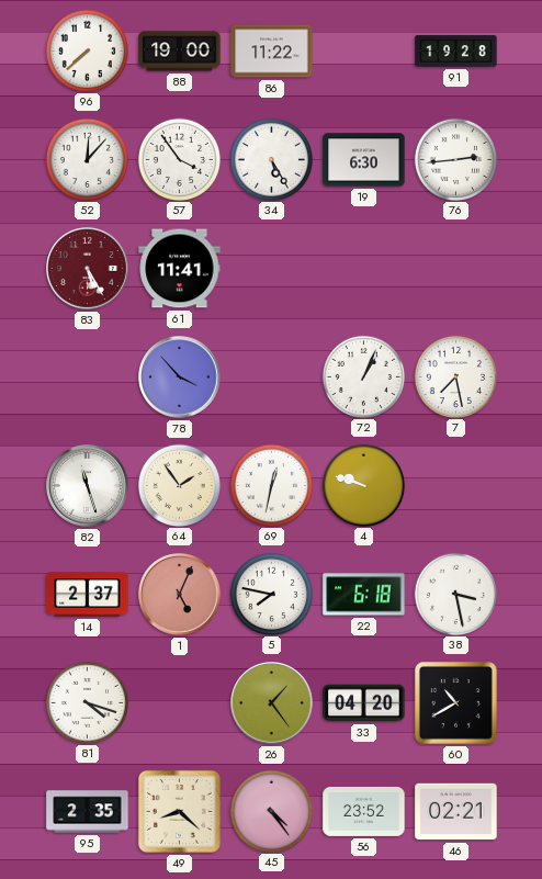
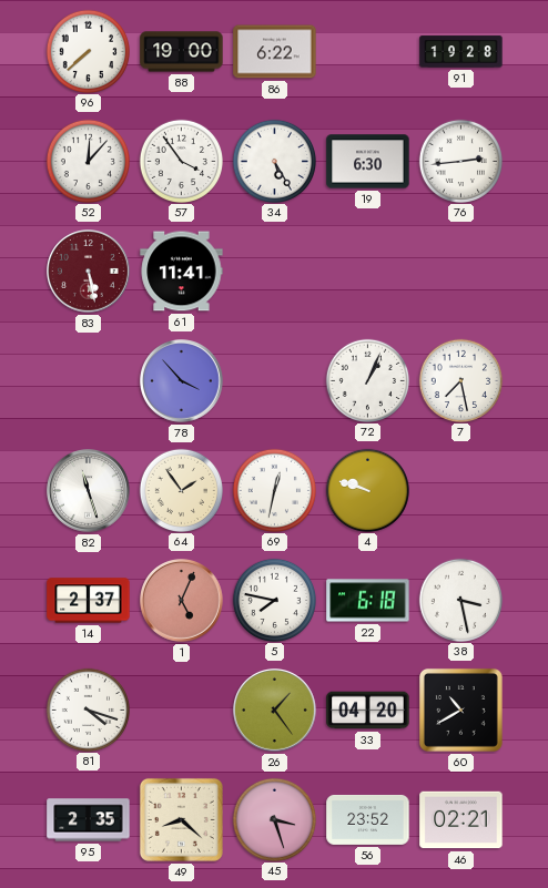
86: 11:22 -> 6:22 (275, 52)
83: 5:25 -> 5:28 (89, 272)
45: 4:24 -> 3:27 (274, 819)
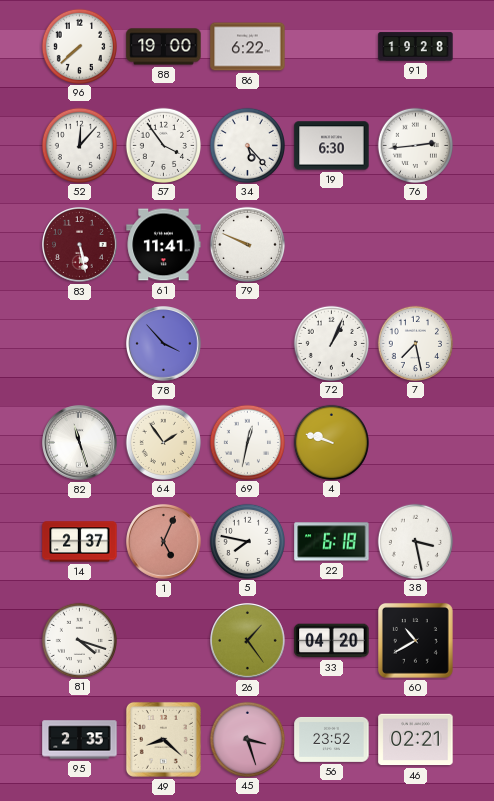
34: 5:25 -> 5:23 (247, 145)
79: none -> 9:49 (247, 244)
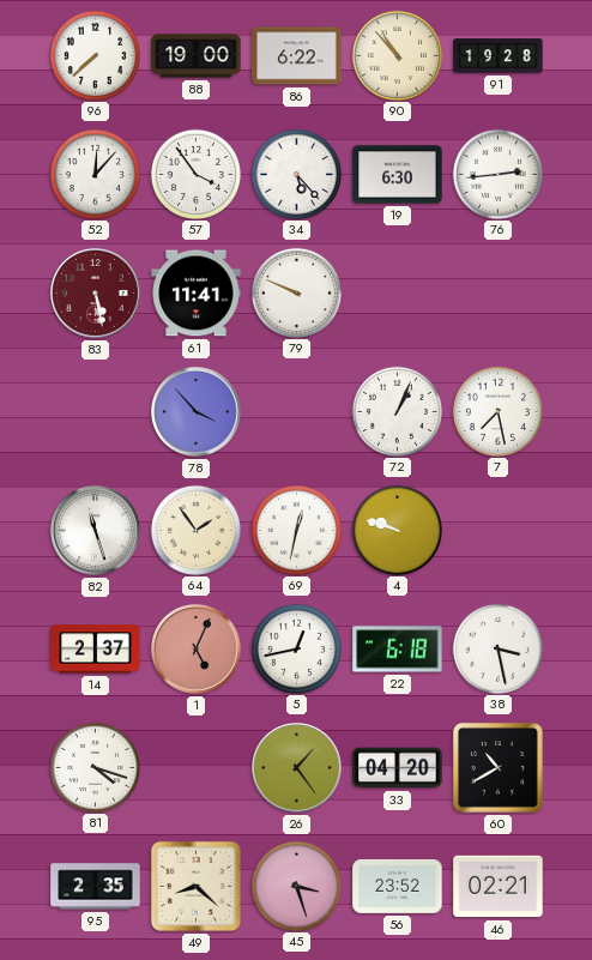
90: none -> 10:53 (397, 55)
5: 7:47 -> 12:43 (296, 648)
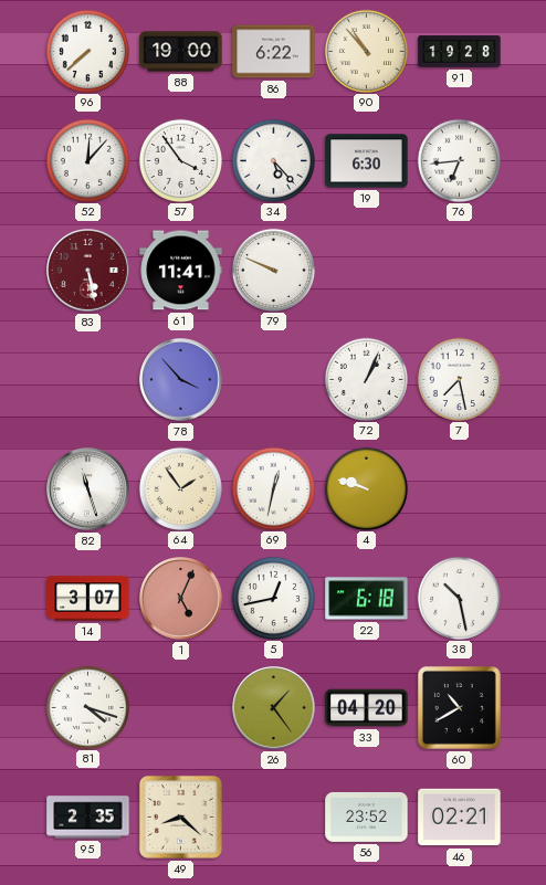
76: 2:44 -> 6:44 (459, 160)
14: 2:37 -> 3:07 (88, 599)
38: 3:28 -> 10:28 (459, 598)
45: 3:27 -> none (296, 886)
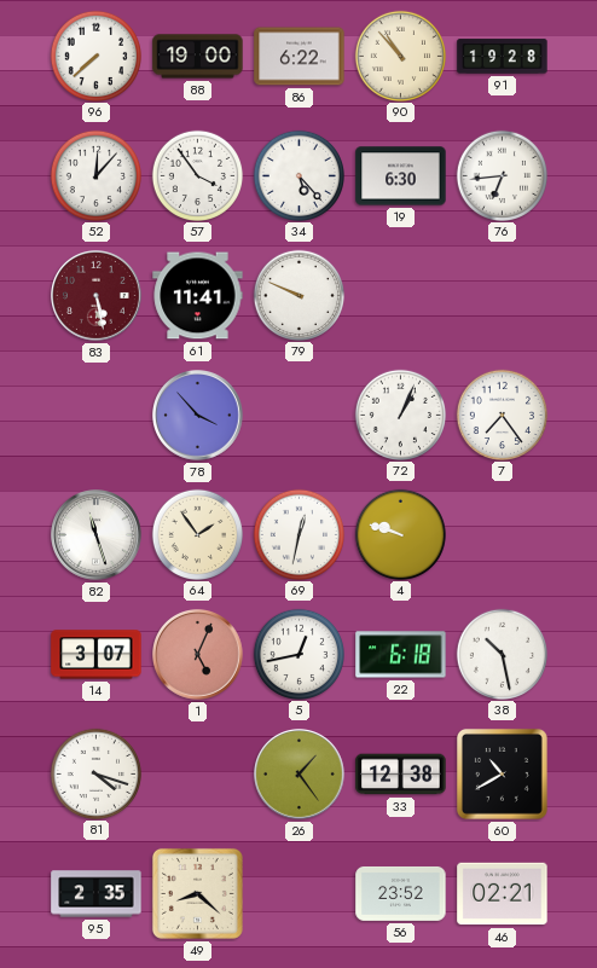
7: 7:28 -> 7:24 (502, 415)
33: 04:20 -> 12:38 (401, 775)
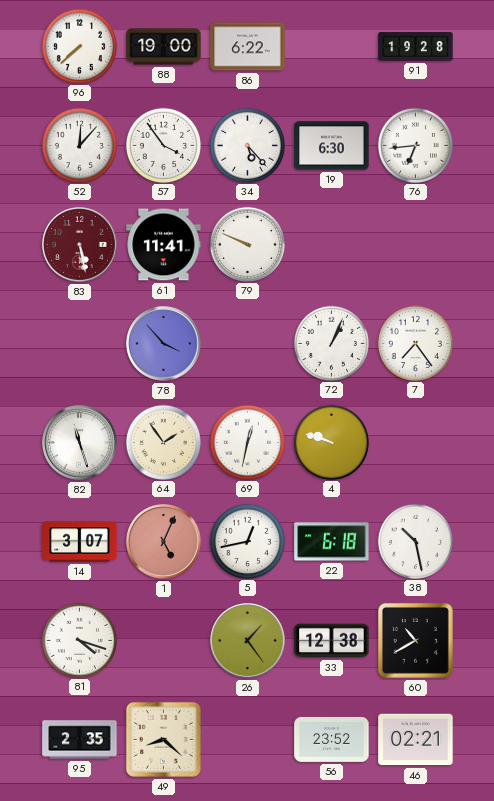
90: 10:53 -> none (400, 56)
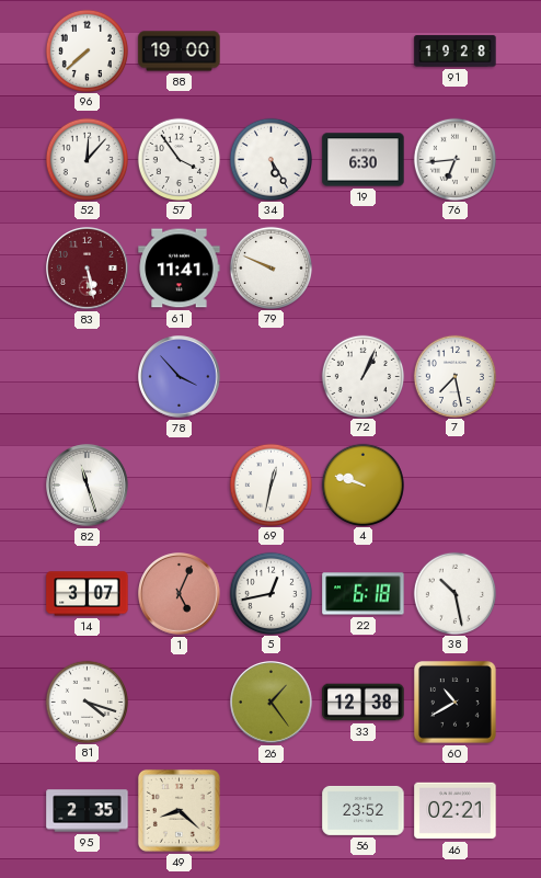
86: 6:22 -> none (248, 47)
34: 5:23 -> 5:25 (270, 159)
7: 7:24 -> 7:28 (454, 376)
64: 1:54 -> none (163, 442)
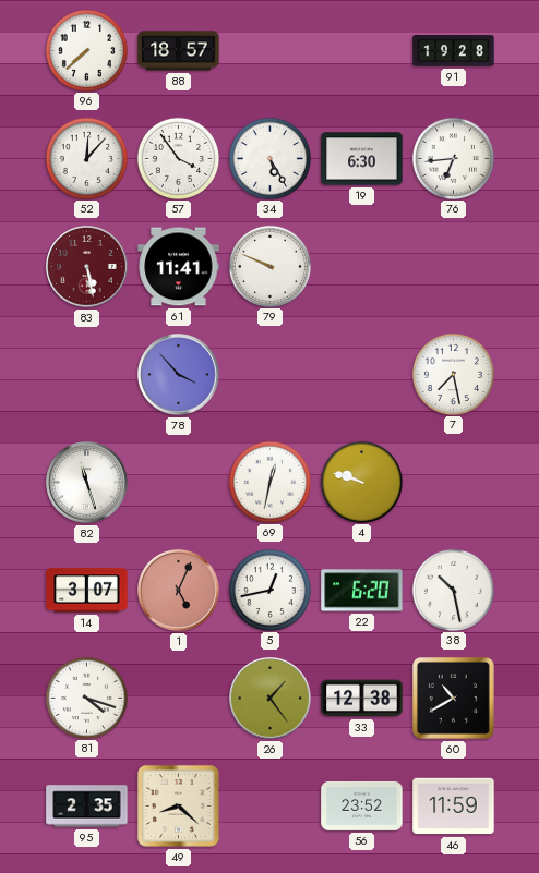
88: 19:00 -> 18:57 (179, 51)
72: 1:04 -> none (362, 376)
22: 6:18 -> 6:20 (362, 591)
46: 02:21 -> 11:59 (454, 807)
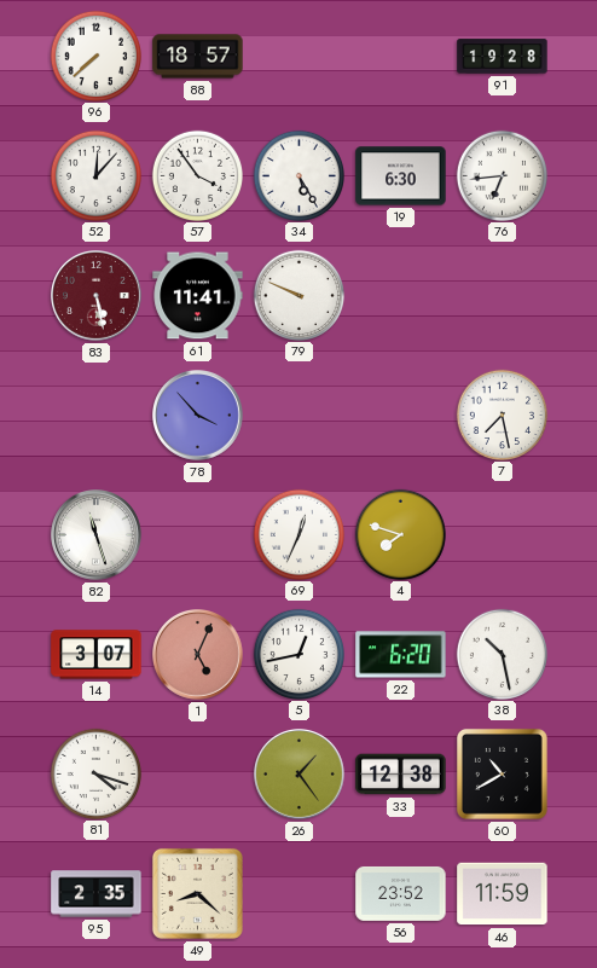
69: 12:32 -> 12:34 (298, 534)
4: 9:48 -> 7:48 (400, 534)
